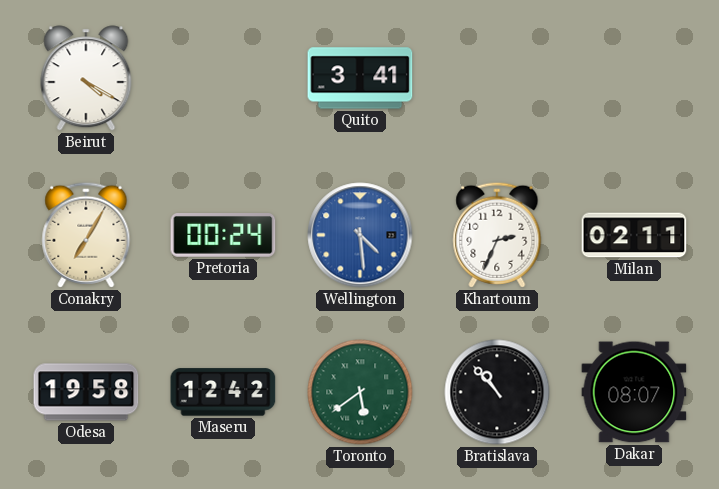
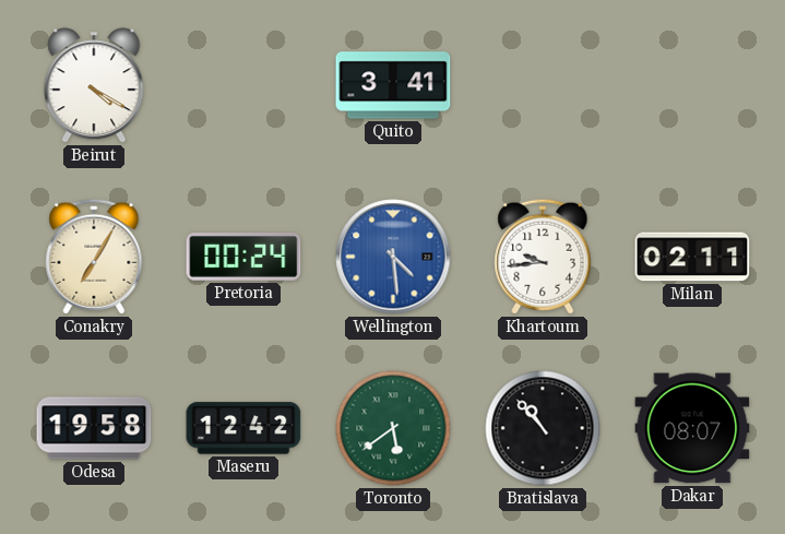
Khartoum: 2:34 -> 9:44 (543, 257)
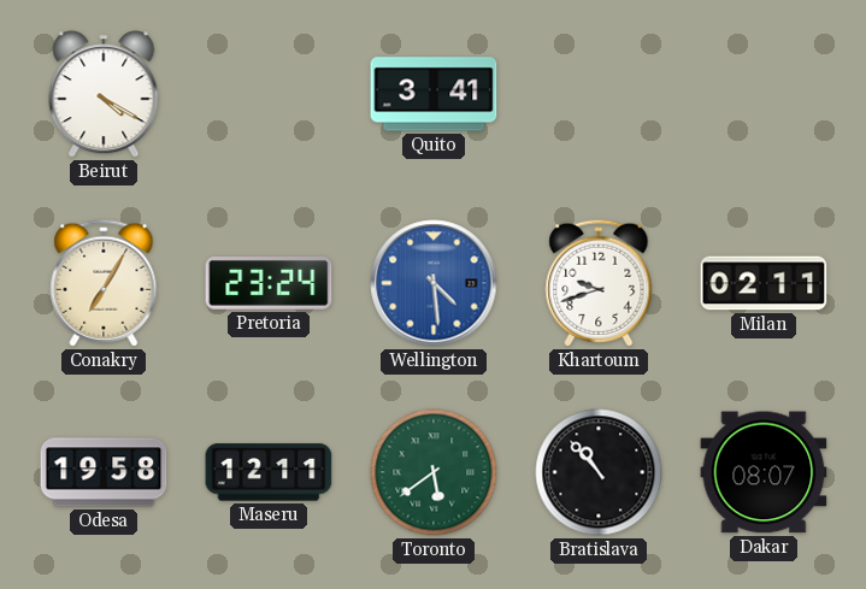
Pretoria: 00:24 -> 23:24 (269, 284)
Khartoum: 9:44 -> 9:42 (599, 283)
Maseru: 12:42 -> 12:11 (269, 472)
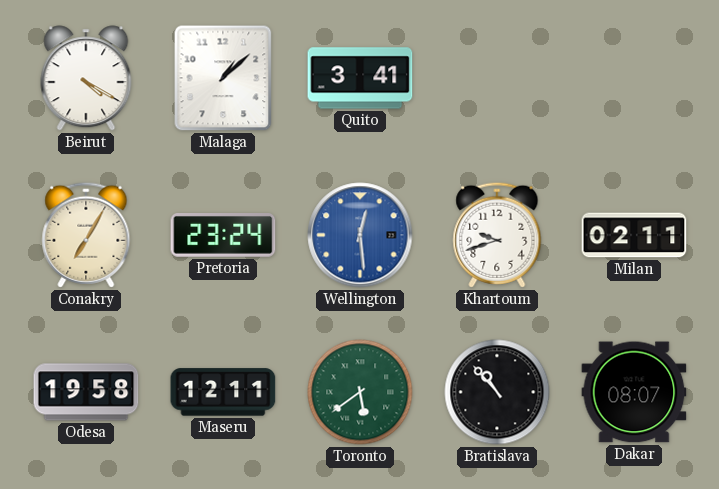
Malaga: none -> 1:08 (223, 78)
Wellington: 4:29 -> 12:29 (360, 235)
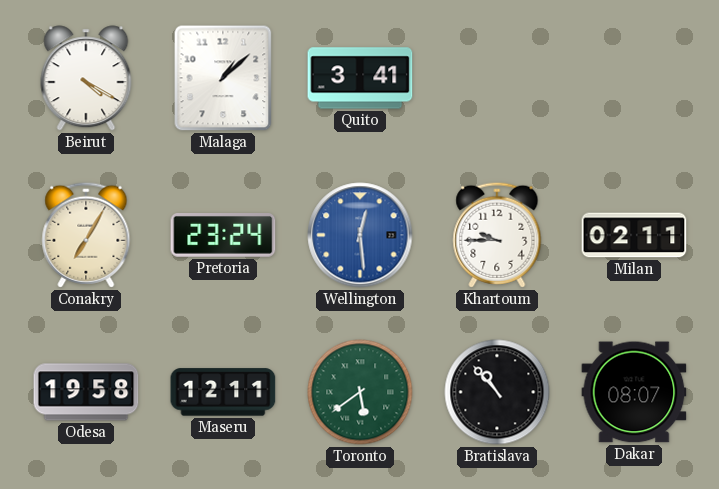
Khartoum: 9:42 -> 9:45 (497, 235)
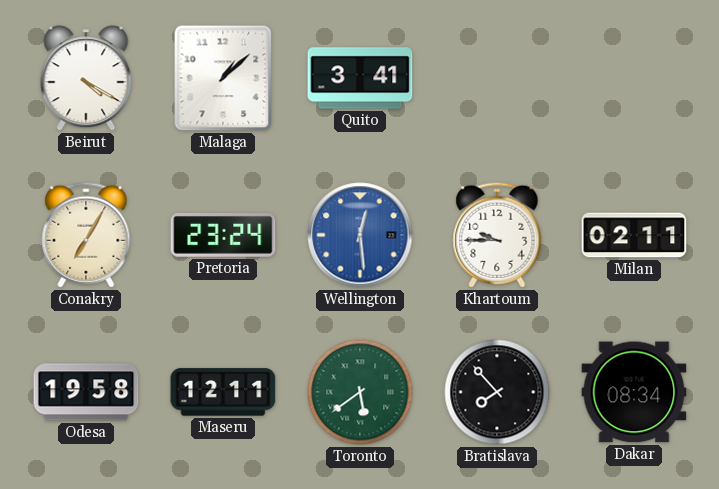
Bratislava: 10:53 -> 7:53 (497, 392)
Dakar: 08:07 -> 08:34 (634, 392)
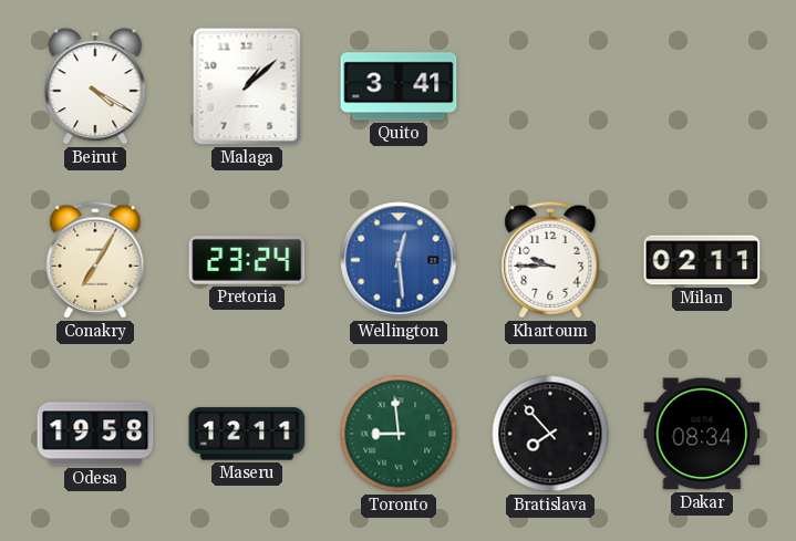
Toronto: 5:39 -> 8:59 (399, 434)
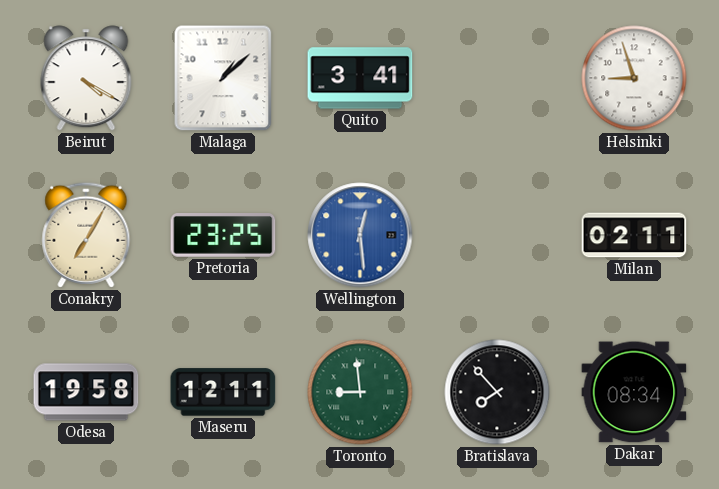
Helsinki: none -> 8:57 (634, 78)
Pretoria: 23:24 -> 23:25 (223, 236)
Khartoum: 9:45 -> none (550, 260)
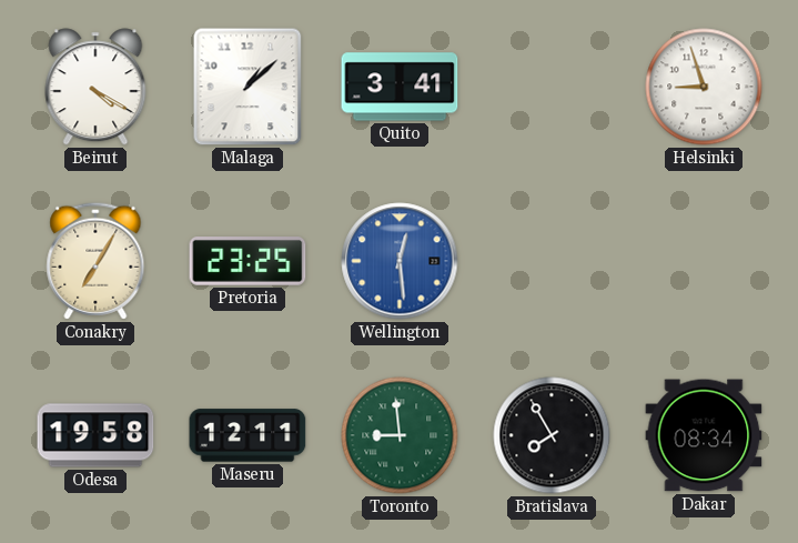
Milan: 02:11 -> none (634, 235)
Bratislava: 7:53 -> 7:55 (552, 435)
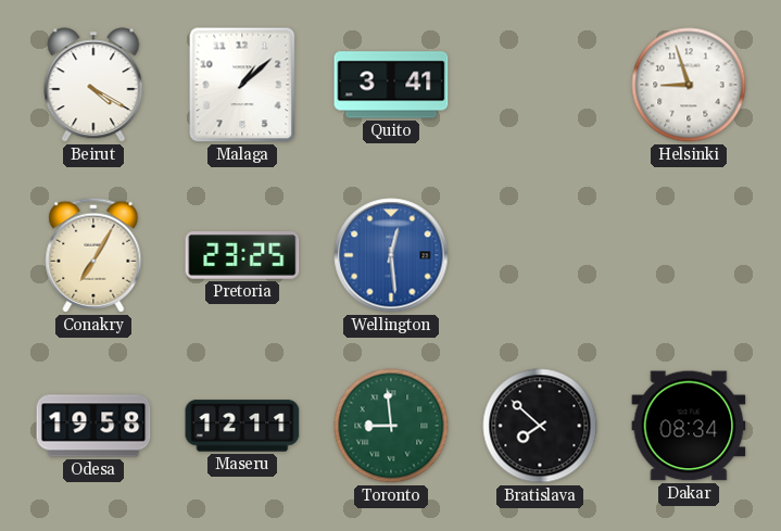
Bratislava: 7:55 -> 7:52 (540, 426)
